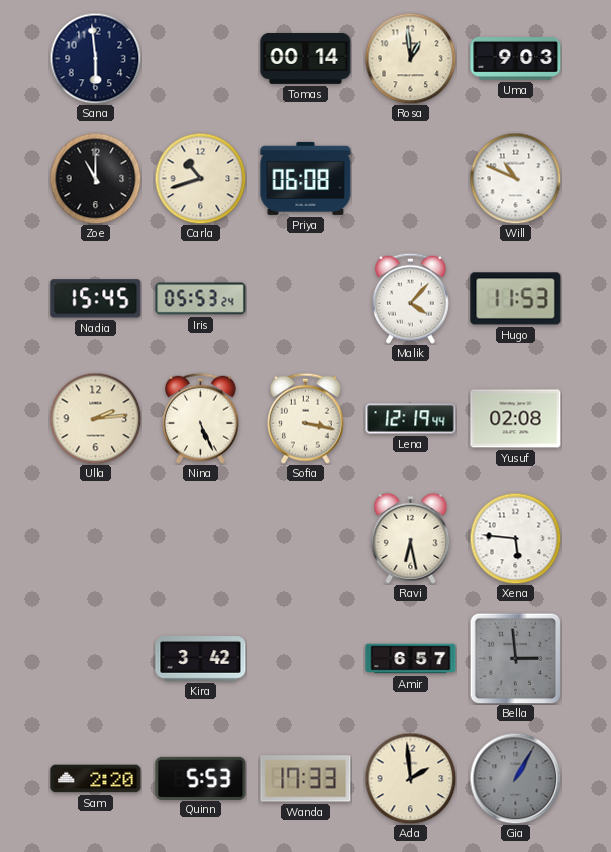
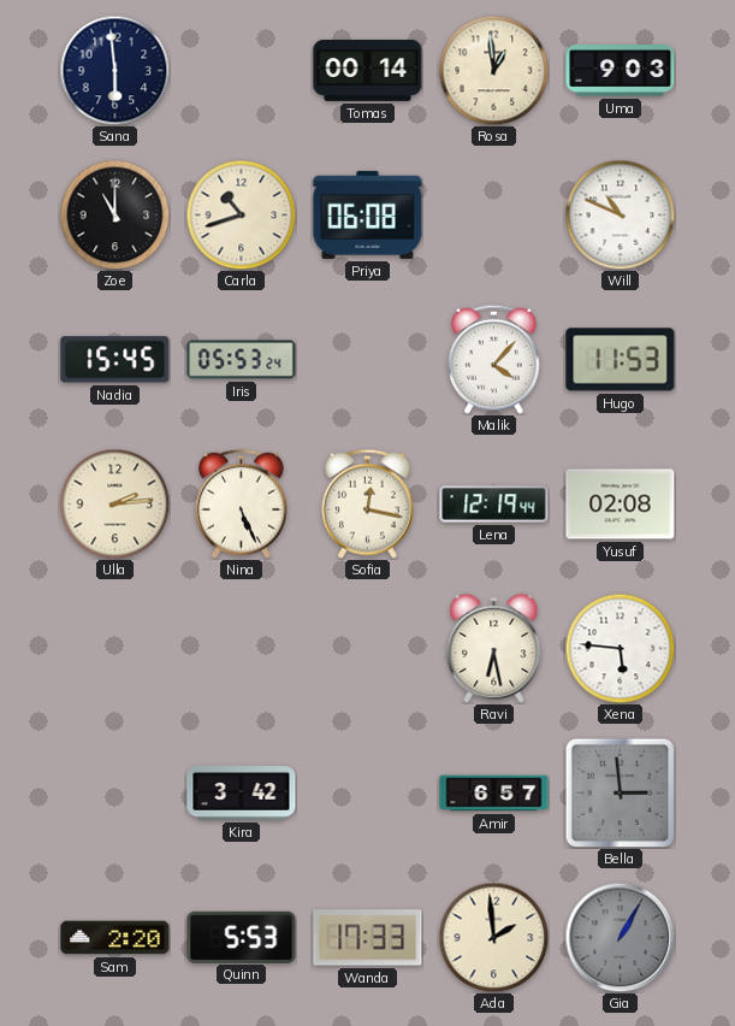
Sofia: 3:17 -> 12:17 (368, 503)
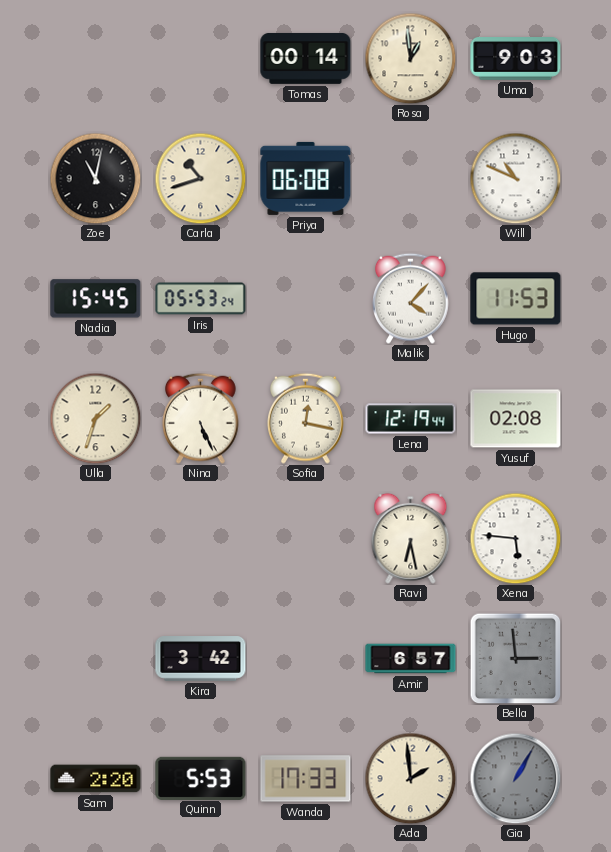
Sana: 5:59 -> none (114, 70)
Zoe: 11:00 -> 11:02 (95, 178)
Ulla: 2:14 -> 1:33 (95, 418)
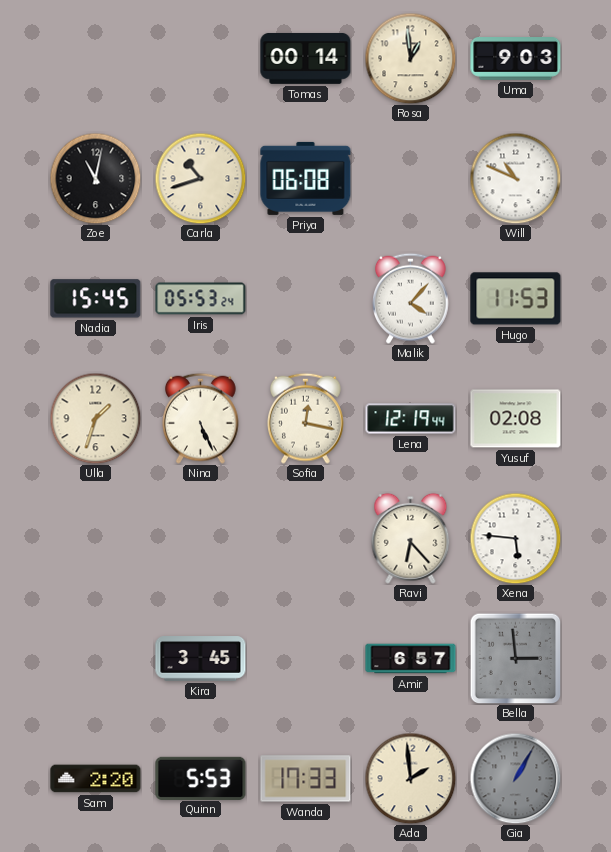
Ravi: 6:28 -> 6:23 (411, 538)
Kira: 3:42 -> 3:45 (201, 659)
